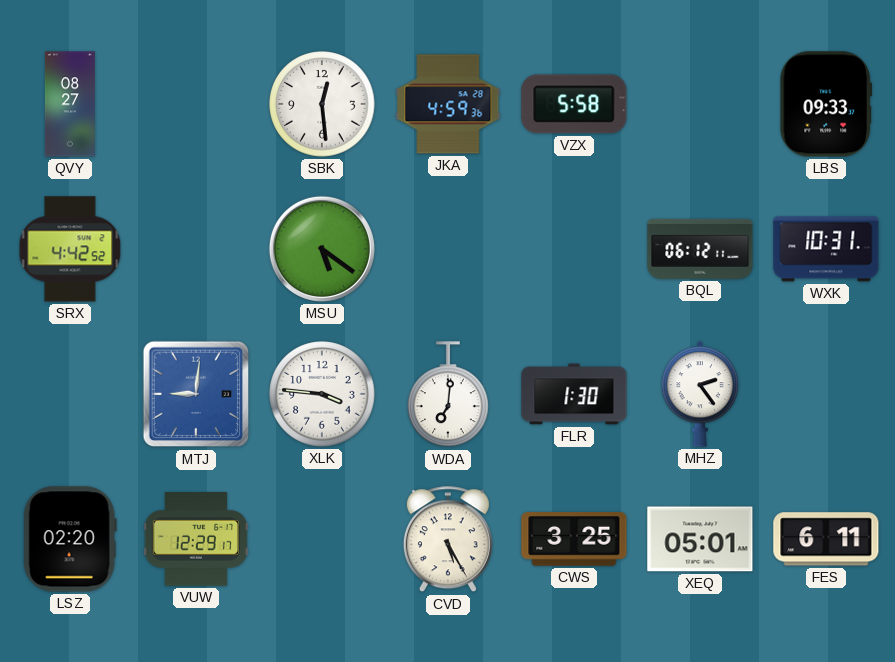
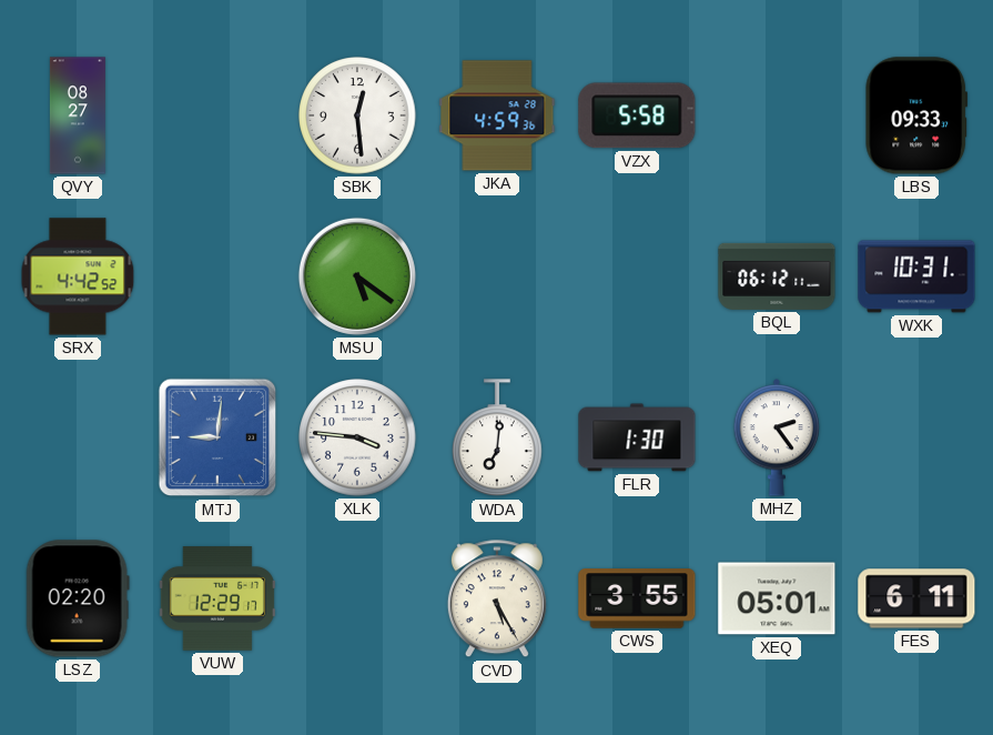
CWS: 3:25 -> 3:55 (637, 598)
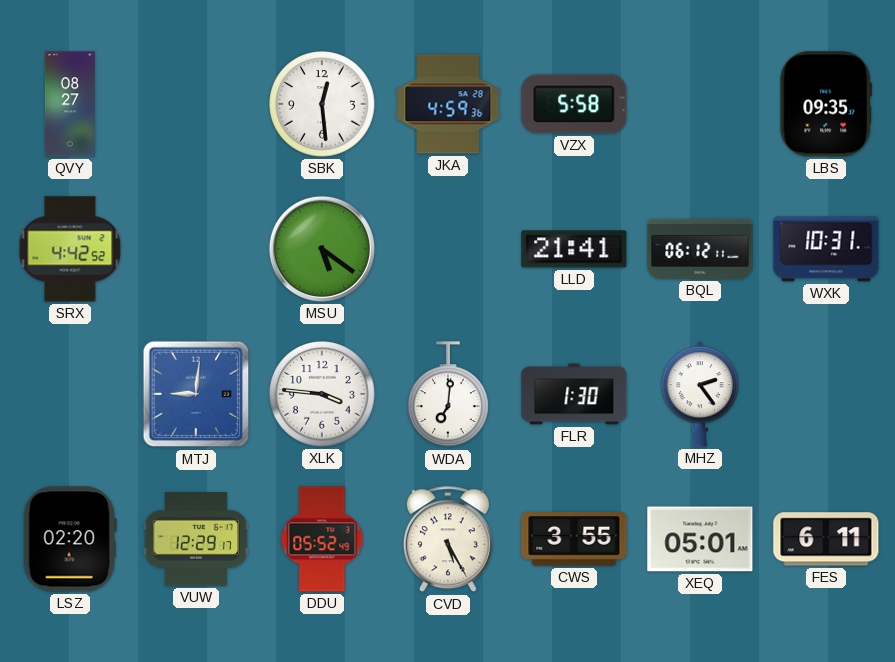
LBS: 09:33 -> 09:35 (826, 104)
LLD: none -> 21:41 (574, 249)
DDU: none -> 05:52 (322, 539)
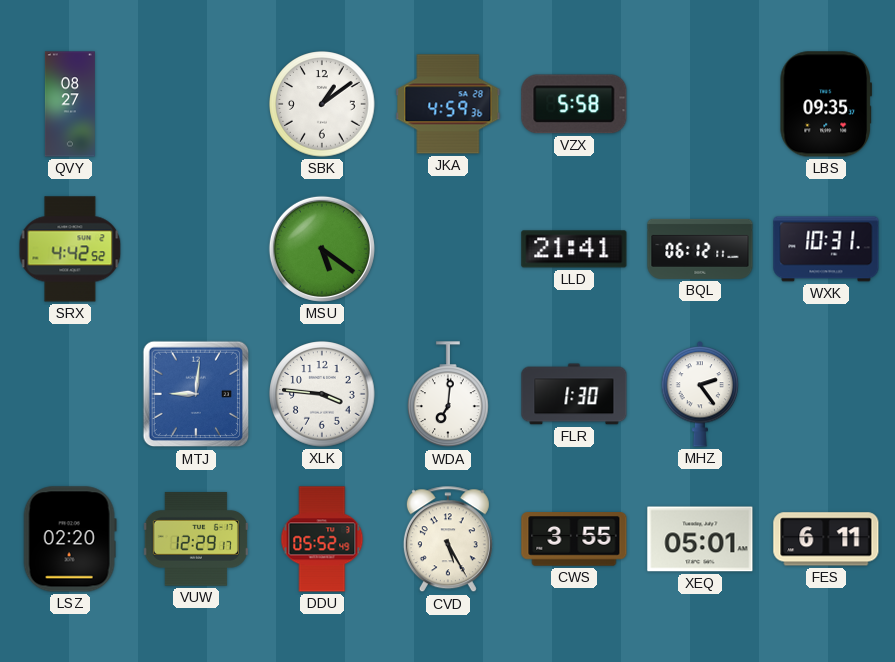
SBK: 12:29 -> 1:09 (322, 104)
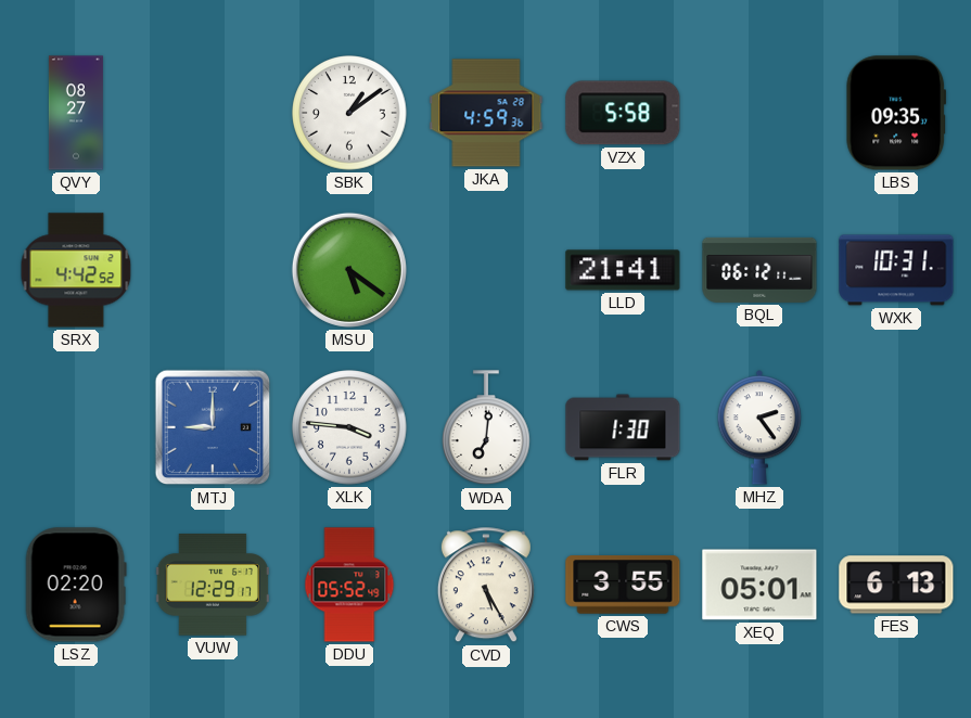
MTJ: 9:01 -> 9:00 (213, 427)
FES: 6:11 -> 6:13 (896, 585)
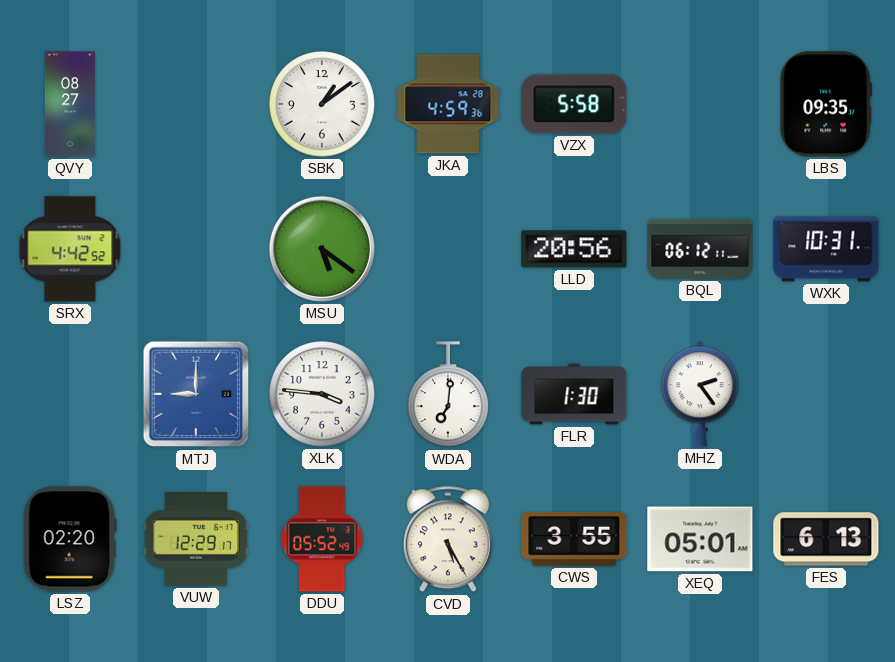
LLD: 21:41 -> 20:56 (574, 249)
